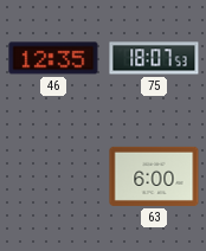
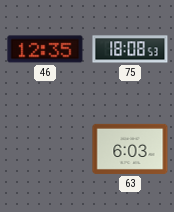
75: 18:07 -> 18:08 (130, 49)
63: 6:00 -> 6:03 (130, 149)
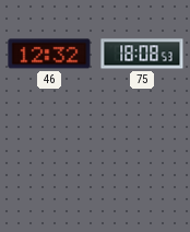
46: 12:35 -> 12:32 (49, 54)
63: 6:03 -> none (130, 149)
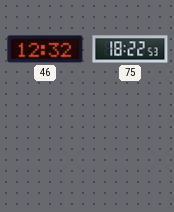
75: 18:08 -> 18:22 (130, 49)
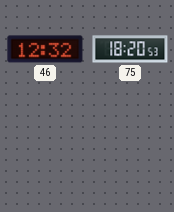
75: 18:22 -> 18:20 (130, 49)
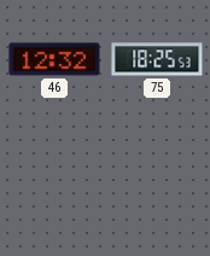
75: 18:20 -> 18:25 (157, 59)
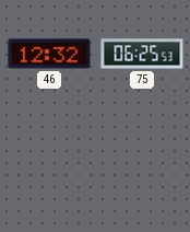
75: 18:25 -> 06:25 (142, 54)
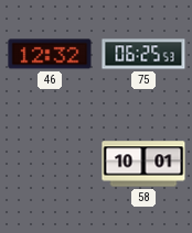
58: none -> 10:01 (143, 164)
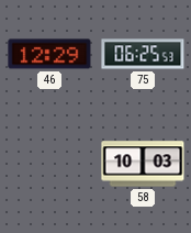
46: 12:32 -> 12:29 (49, 54)
58: 10:01 -> 10:03 (143, 164)
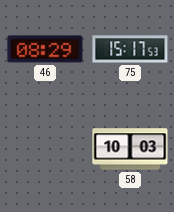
46: 12:29 -> 08:29 (45, 49)
75: 06:25 -> 15:17 (130, 49)
